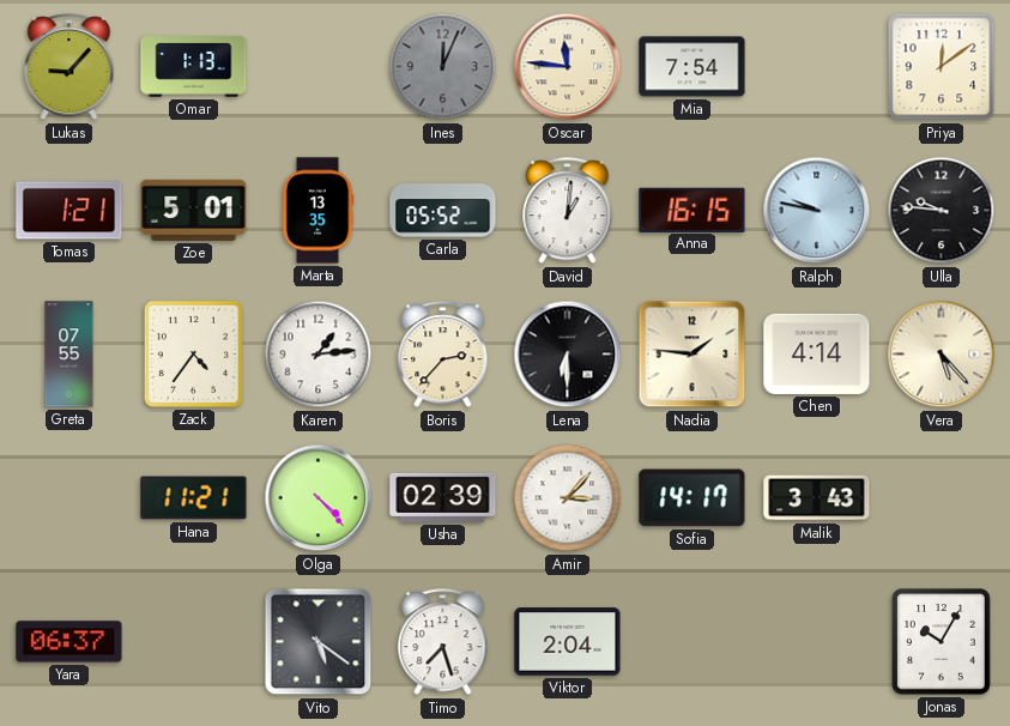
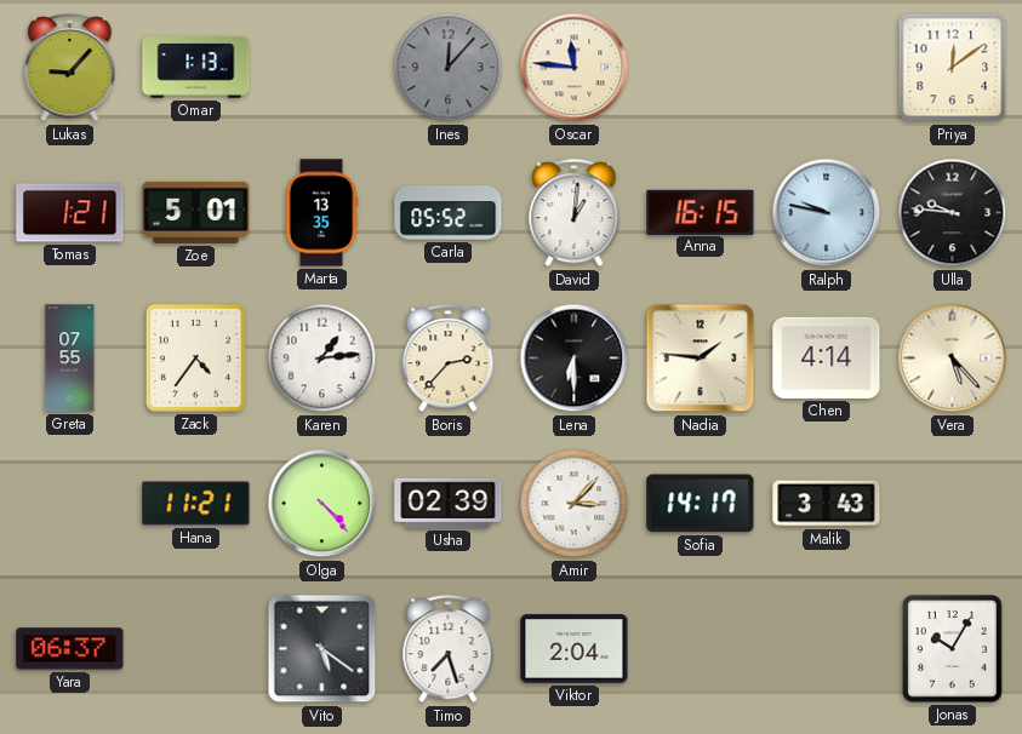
Ines: 12:04 -> 12:07 (449, 68)
Mia: 7:54 -> none (693, 67)
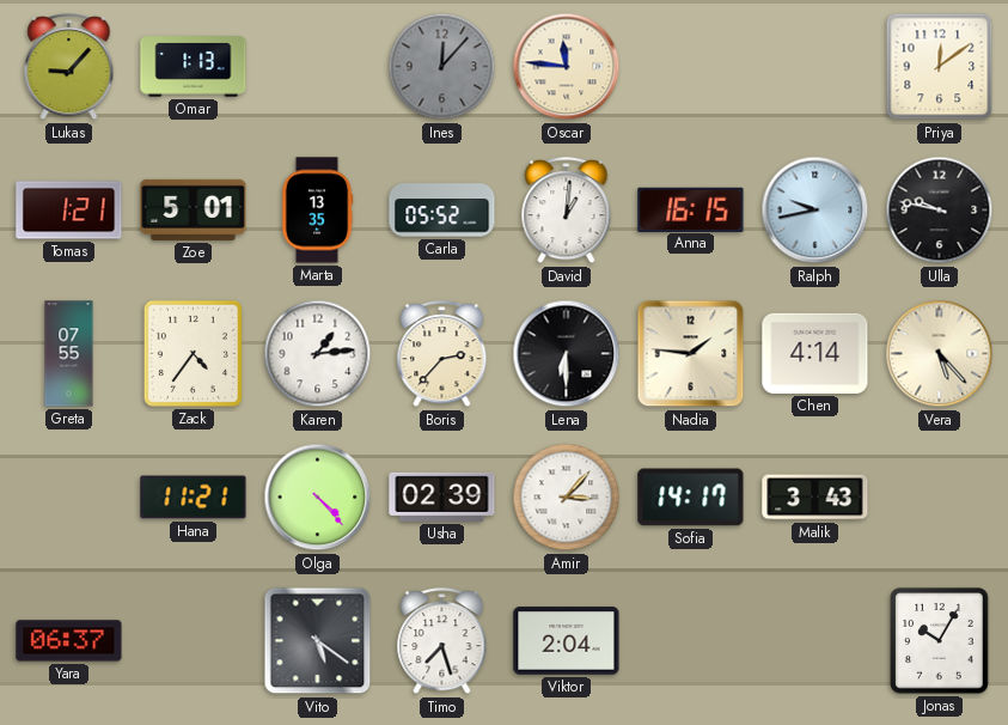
Ralph: 9:47 -> 9:43 (815, 211)
Ulla: 9:46 -> 9:47 (940, 211)
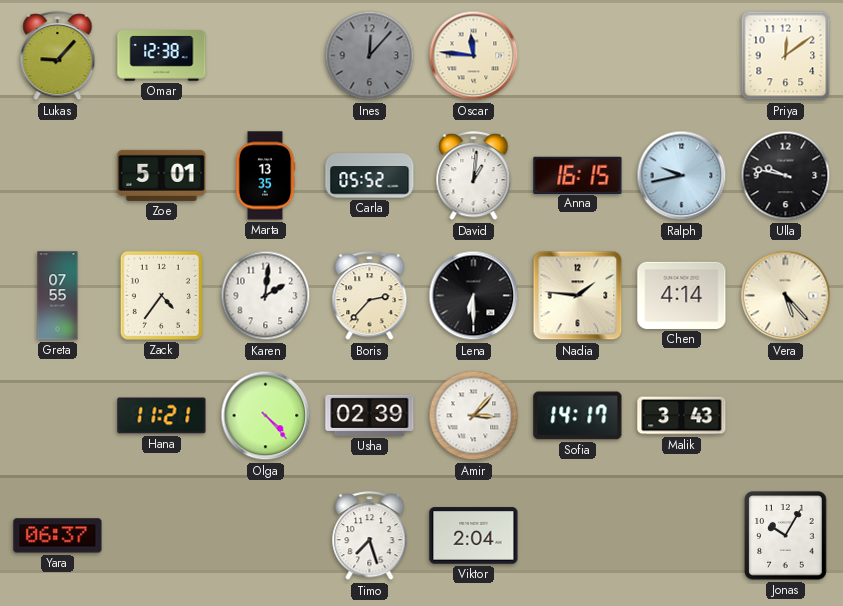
Omar: 1:13 -> 12:38 (162, 56)
Tomas: 1:21 -> none (69, 211)
Karen: 1:14 -> 2:01 (266, 296)
Vito: 5:21 -> none (318, 641)
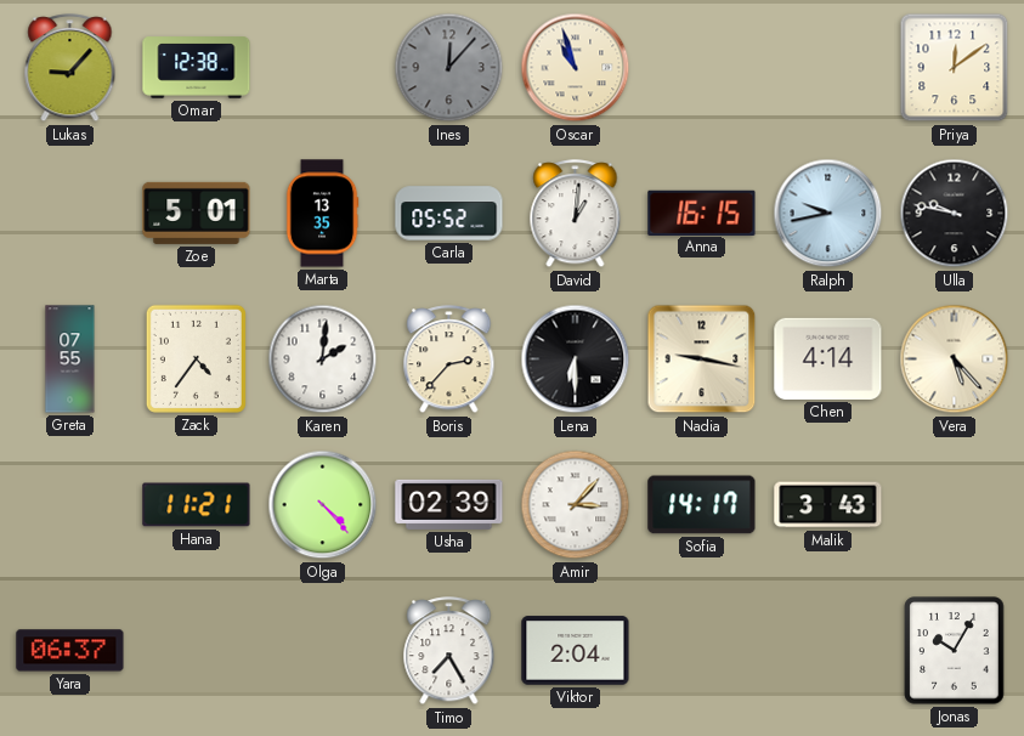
Oscar: 11:46 -> 10:57 (576, 68)
Nadia: 1:46 -> 9:17 (702, 359)
Timo: 7:27 -> 7:25 (449, 651)
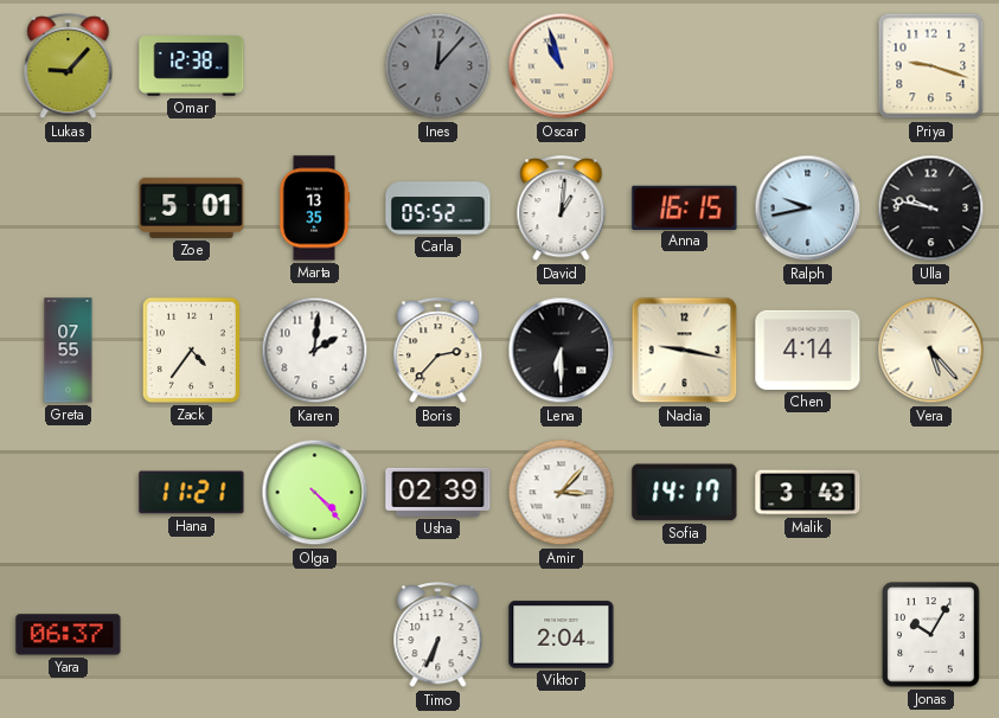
Priya: 12:09 -> 9:18 (931, 66)
Timo: 7:25 -> 6:34 (438, 635)
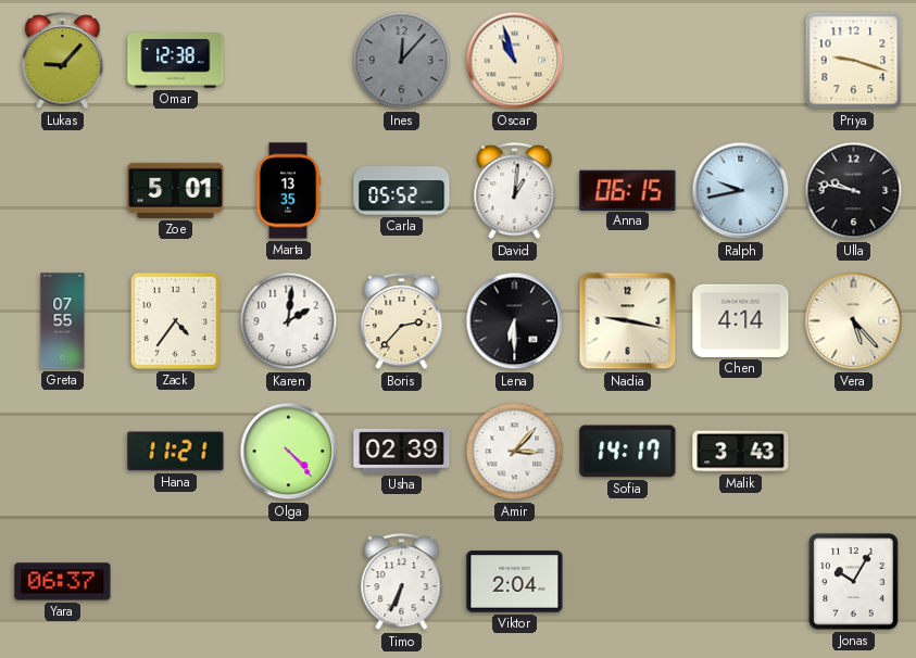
Anna: 16:15 -> 06:15 (628, 190)
